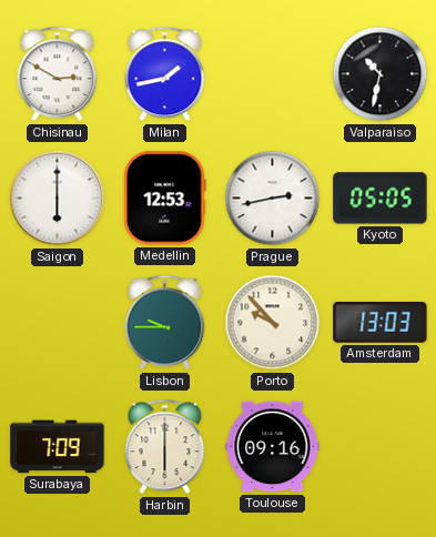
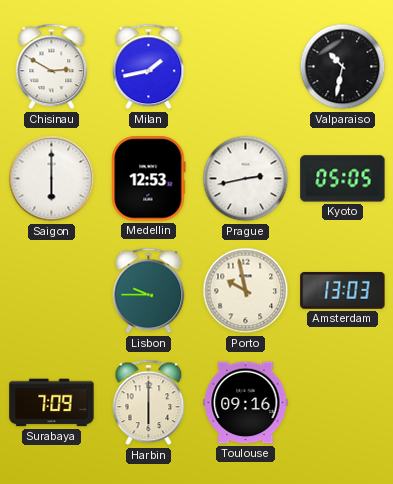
Porto: 9:53 -> 9:58 (246, 291)
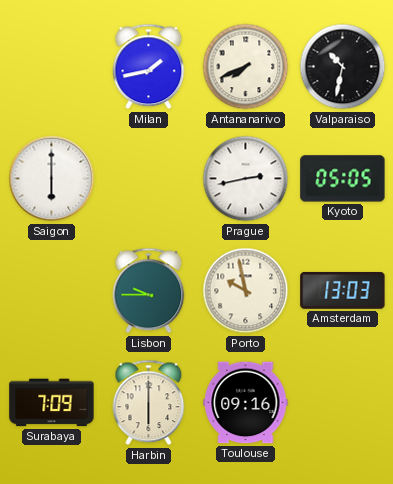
Chisinau: 2:50 -> none (52, 67)
Antananarivo: none -> 7:41 (246, 67)
Medellin: 12:53 -> none (149, 179)
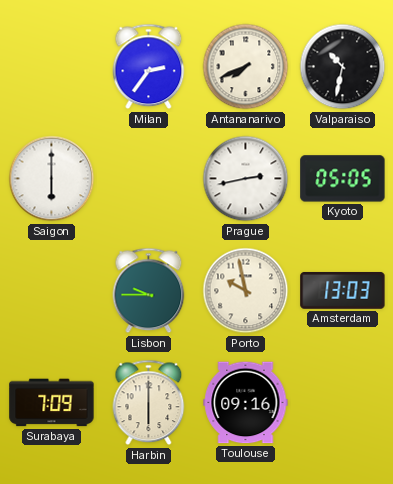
Milan: 1:43 -> 2:36 (149, 67)
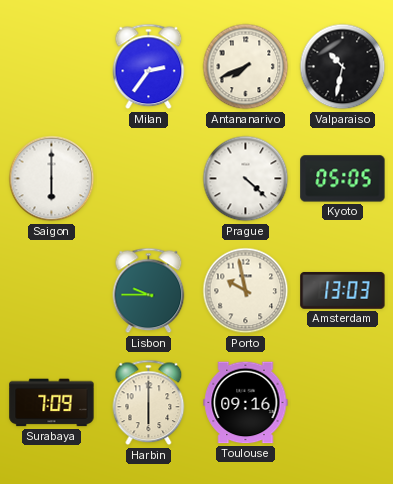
Prague: 2:43 -> 4:22 (246, 179)
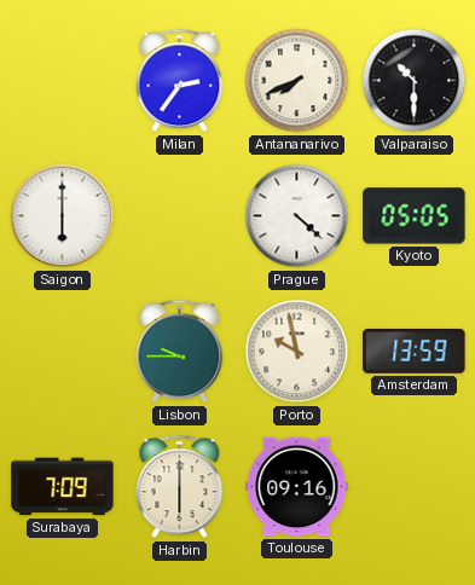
Valparaiso: 10:32 -> 10:30 (415, 81)
Amsterdam: 13:03 -> 13:59 (415, 352)
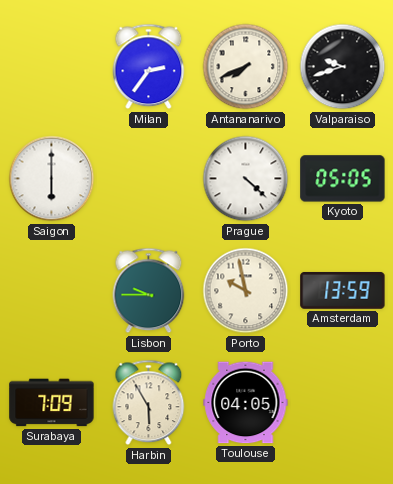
Valparaiso: 10:30 -> 9:42 (343, 67)
Harbin: 6:00 -> 5:55 (149, 403)
Toulouse: 09:16 -> 04:05 (246, 403)
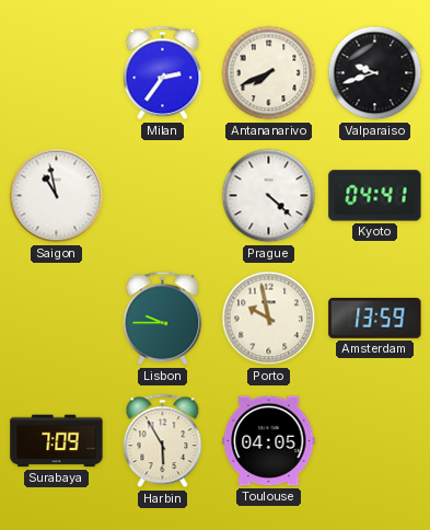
Saigon: 6:00 -> 10:58 (57, 196)
Kyoto: 05:05 -> 04:41 (375, 196)
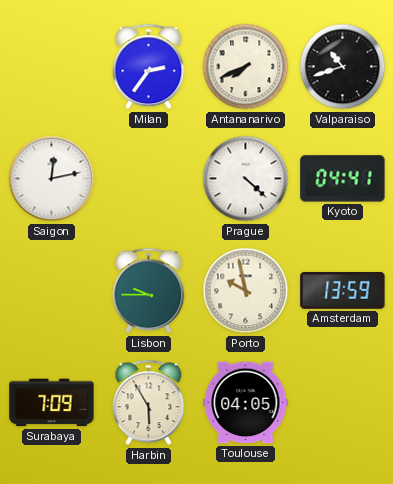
Valparaiso: 9:42 -> 10:42 (343, 67)
Saigon: 10:58 -> 12:13 (52, 179)
